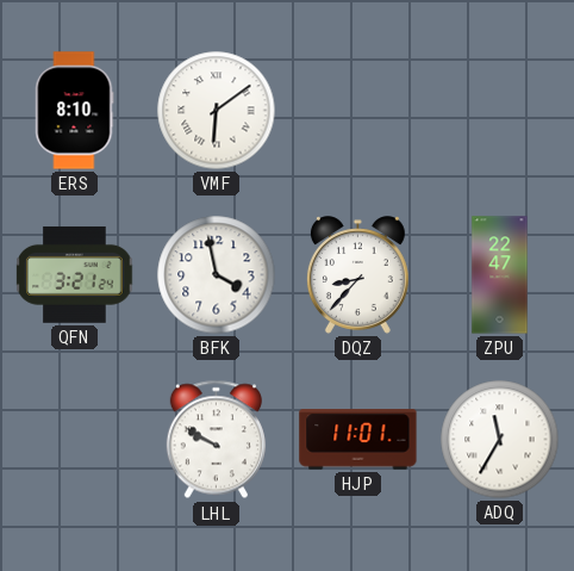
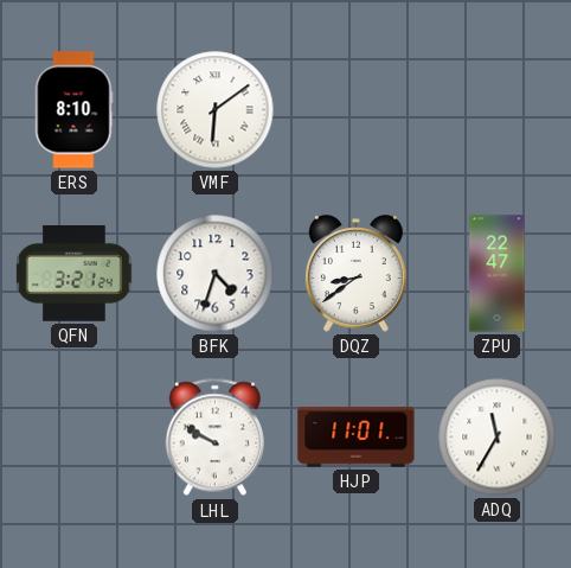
BFK: 3:58 -> 4:33 (216, 274)
DQZ: 8:37 -> 8:39 (355, 274)
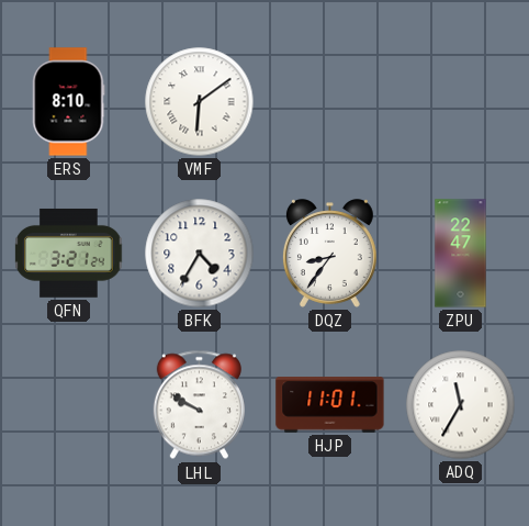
BFK: 4:33 -> 4:35 (200, 254)
DQZ: 8:39 -> 8:36 (329, 254)
